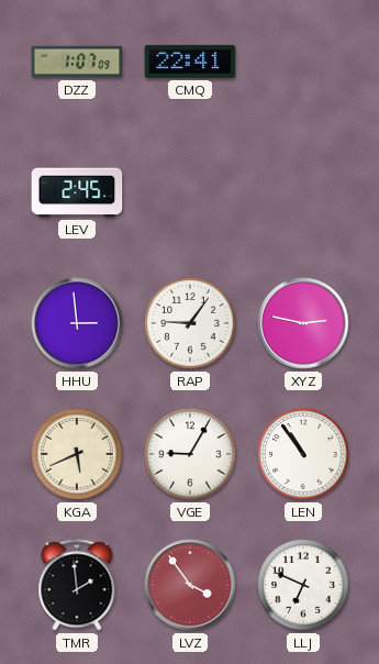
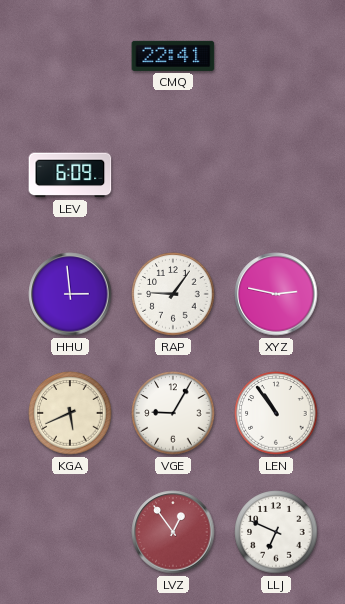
DZZ: 1:07 -> none (77, 62)
LEV: 2:45 -> 6:09 (70, 175)
TMR: 1:59 -> none (77, 585)
LVZ: 3:54 -> 12:54 (173, 532)
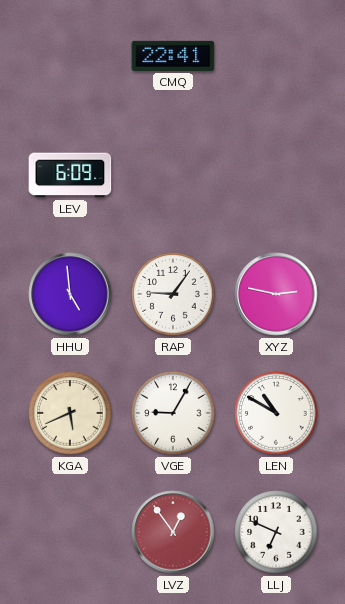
HHU: 2:59 -> 4:59 (70, 294)
LEN: 10:54 -> 10:50 (276, 413)
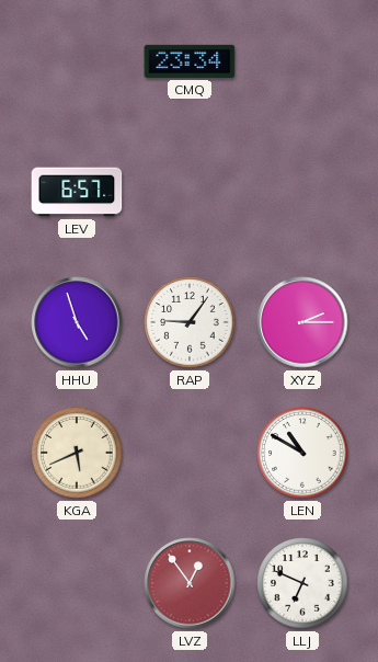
CMQ: 22:41 -> 23:34 (190, 61)
LEV: 6:09 -> 6:57 (77, 192)
HHU: 4:59 -> 4:57 (77, 322)
XYZ: 2:47 -> 2:15 (302, 322)
VGE: 9:05 -> none (173, 413)
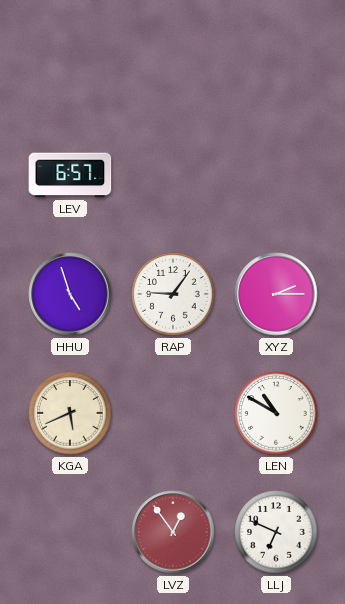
CMQ: 23:34 -> none (190, 61)
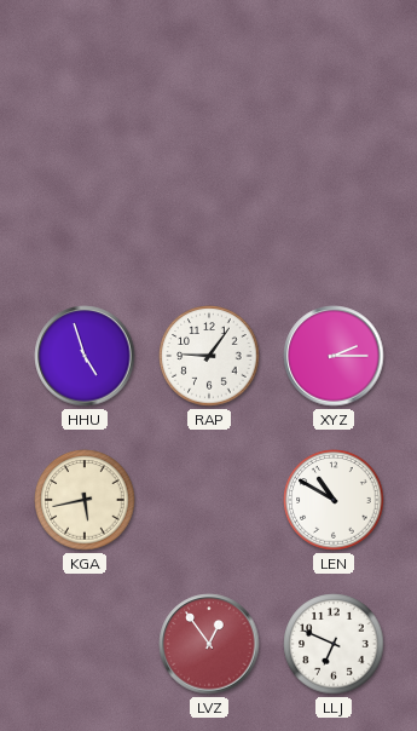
LEV: 6:57 -> none (70, 175)
KGA: 5:41 -> 5:43 (85, 500)
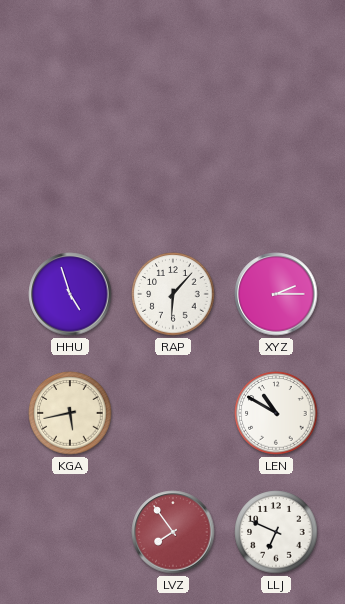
RAP: 9:06 -> 6:07 (173, 294)
LVZ: 12:54 -> 7:54 (173, 532)
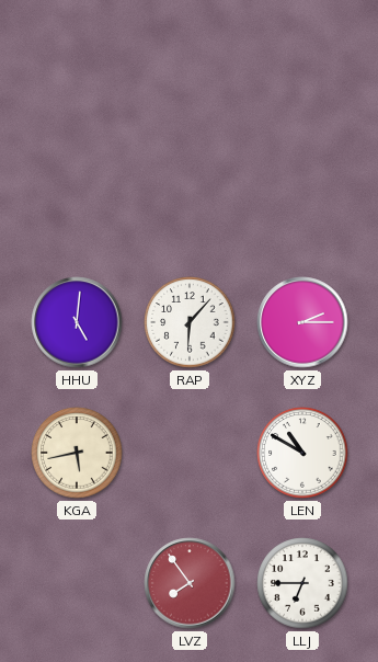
HHU: 4:57 -> 5:01 (77, 322)
LLJ: 6:49 -> 6:45 (302, 583)
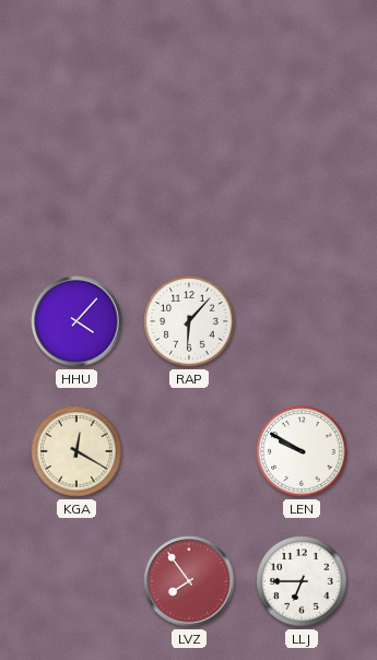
HHU: 5:01 -> 4:07 (76, 321)
XYZ: 2:15 -> none (302, 322)
KGA: 5:43 -> 12:20 (76, 451)
LEN: 10:50 -> 9:50 (302, 451)
